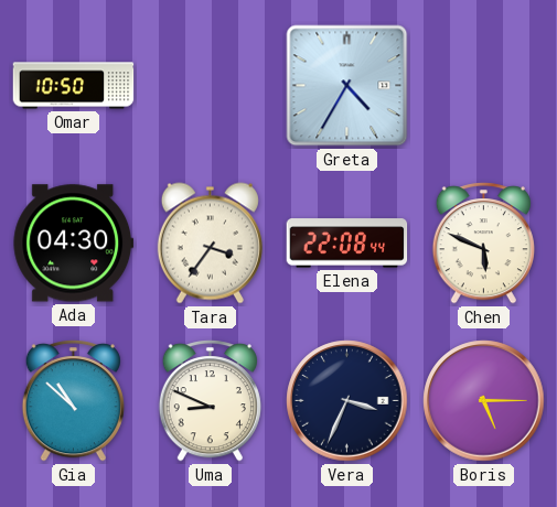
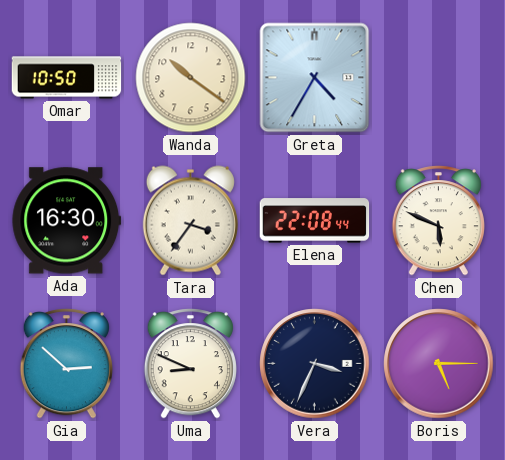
Wanda: none -> 10:21 (191, 78)
Ada: 04:30 -> 16:30 (67, 221)
Gia: 10:52 -> 2:52 (66, 364)
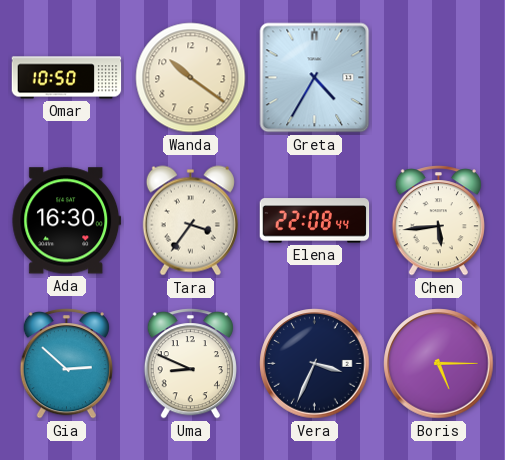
Chen: 5:49 -> 5:44 (438, 221)
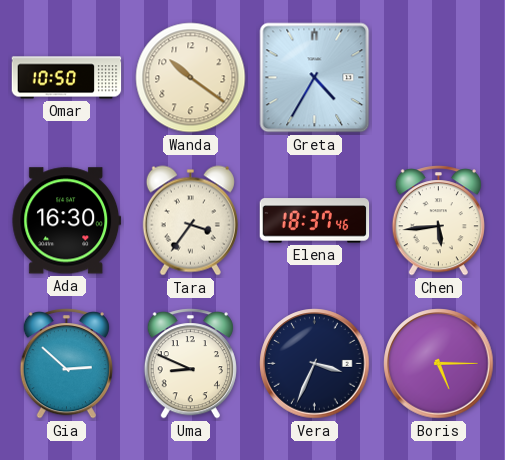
Elena: 22:08 -> 18:37 (315, 221)
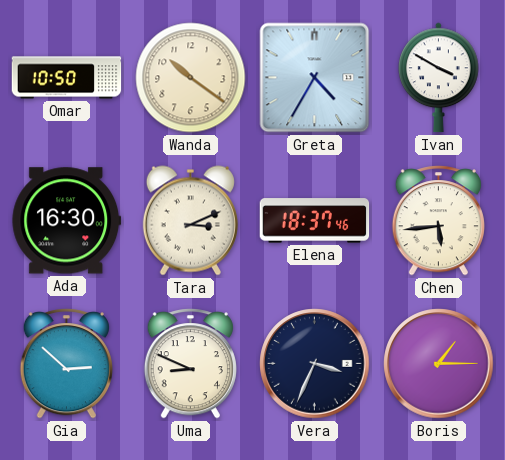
Ivan: none -> 3:50 (439, 78)
Tara: 3:36 -> 3:11 (190, 221)
Boris: 5:15 -> 1:15 (439, 364)
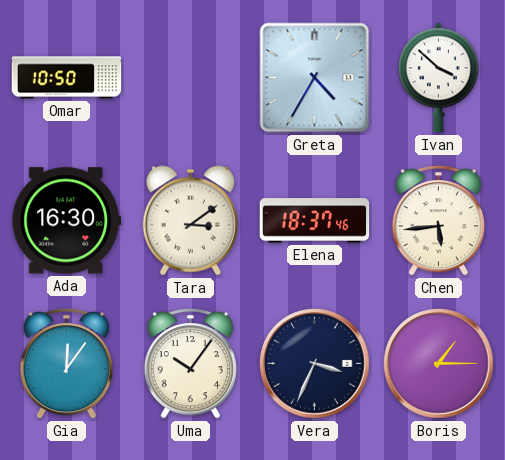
Wanda: 10:21 -> none (191, 78)
Ivan: 3:50 -> 3:52 (439, 78)
Tara: 3:11 -> 3:09 (190, 221)
Gia: 2:52 -> 12:06 (66, 364)
Uma: 8:49 -> 10:06 (190, 364)
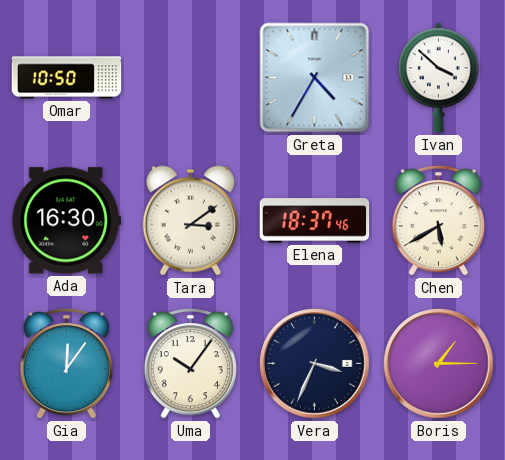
Chen: 5:44 -> 5:40 (438, 221)
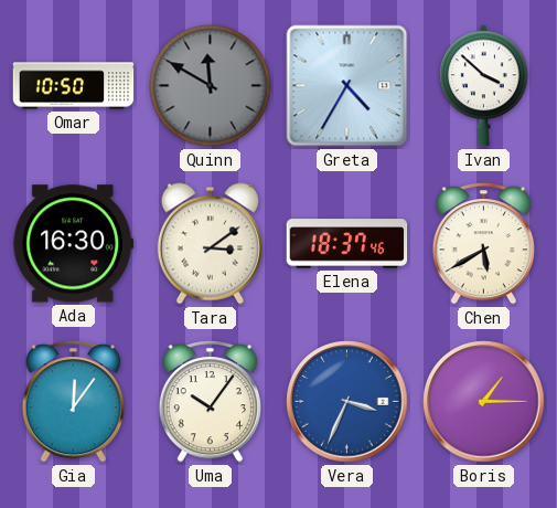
Quinn: none -> 11:50 (211, 86)
Vera dial: navy -> blue (347, 402)
